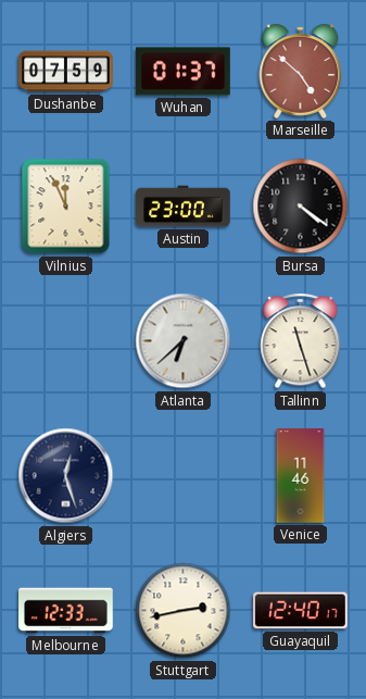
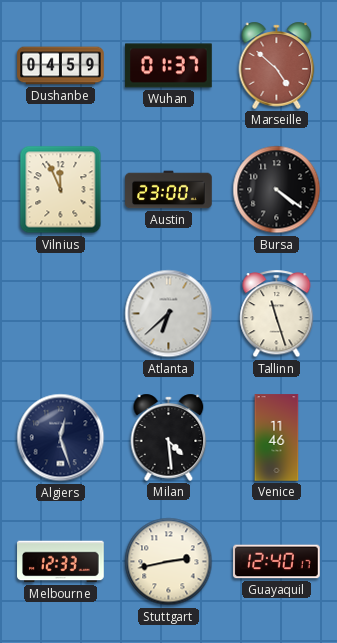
Dushanbe: 07:59 -> 04:59 (61, 66)
Milan: none -> 4:29 (169, 437)
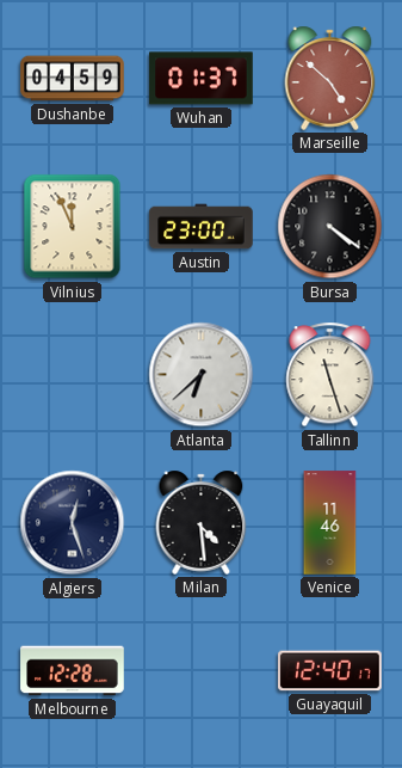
Melbourne: 12:33 -> 12:28 (73, 671)
Stuttgart: 2:43 -> none (169, 562)
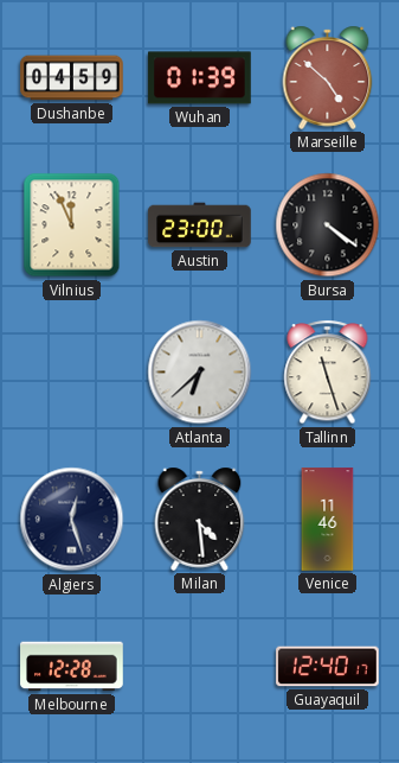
Wuhan: 01:37 -> 01:39 (200, 78)
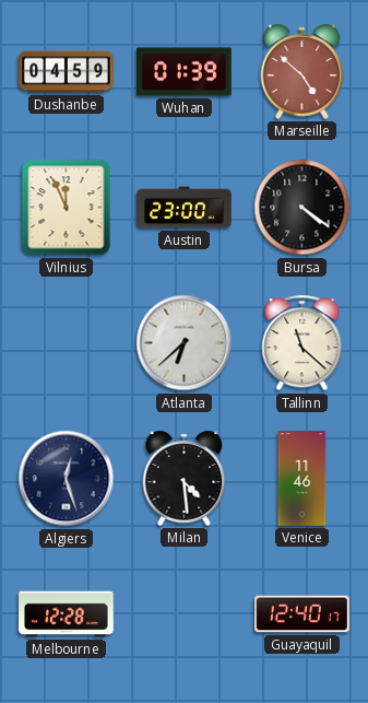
Tallinn: 11:27 -> 11:22 (302, 343)
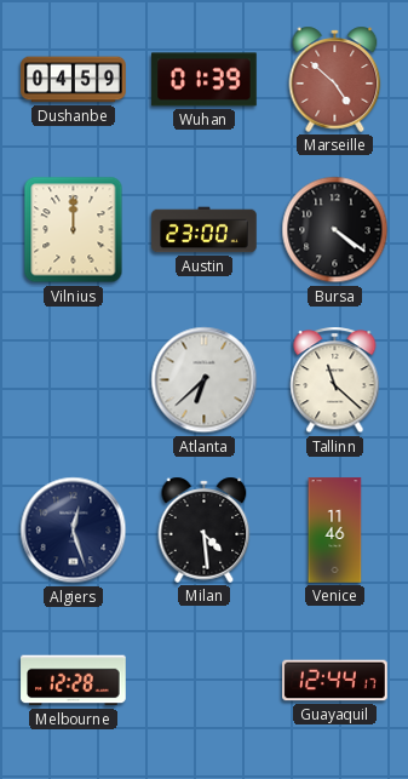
Vilnius: 11:56 -> 12:00 (74, 230)
Guayaquil: 12:40 -> 12:44 (335, 681)
